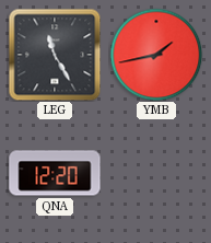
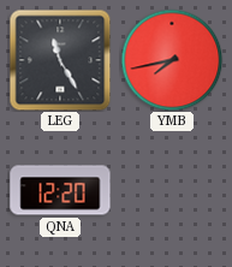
YMB: 1:43 -> 7:43 (172, 60)
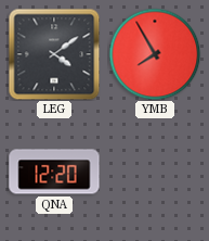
LEG: 11:25 -> 4:09 (54, 54)
YMB: 7:43 -> 7:55 (155, 54)
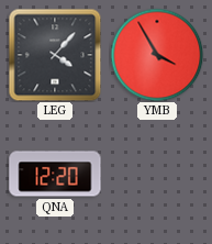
LEG: 4:09 -> 4:07 (55, 55)
YMB: 7:55 -> 3:55 (157, 55)
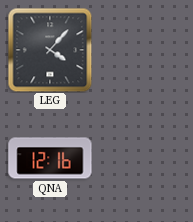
YMB: 3:55 -> none (157, 55)
QNA: 12:20 -> 12:16 (50, 158)
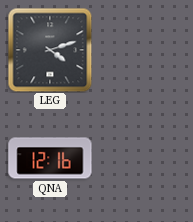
LEG: 4:07 -> 4:12 (50, 50)
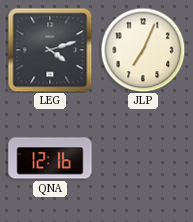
JLP: none -> 7:04 (143, 50)
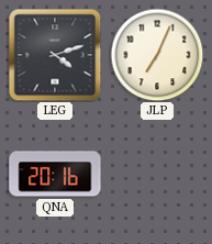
QNA: 12:16 -> 20:16 (55, 174)
